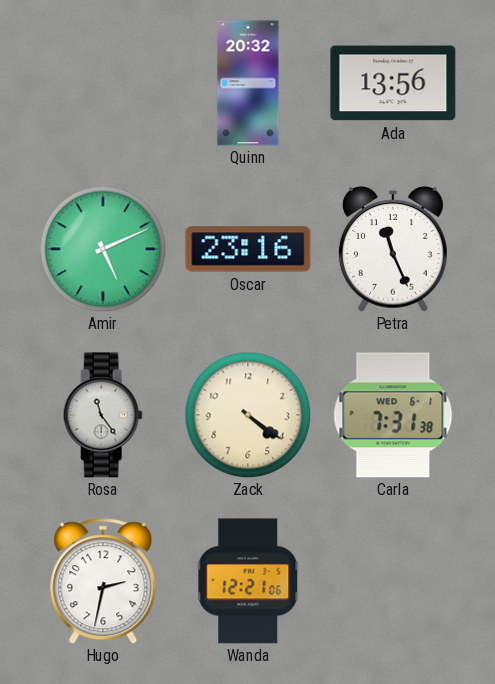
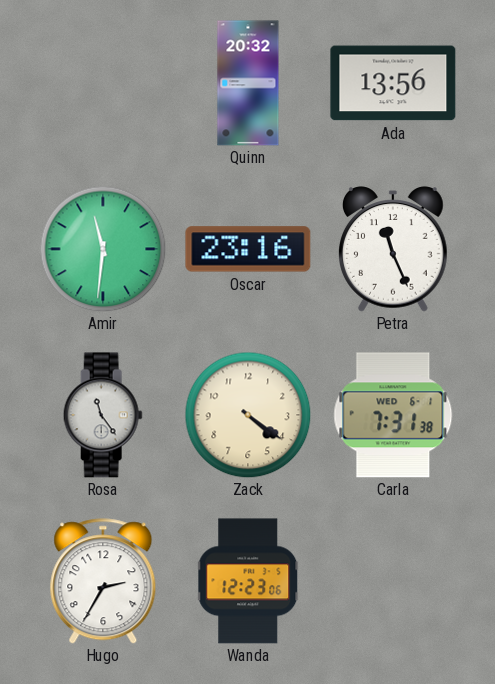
Amir: 5:11 -> 11:31 (103, 249)
Hugo: 2:32 -> 2:35 (103, 581)
Wanda: 12:21 -> 12:23 (249, 581)
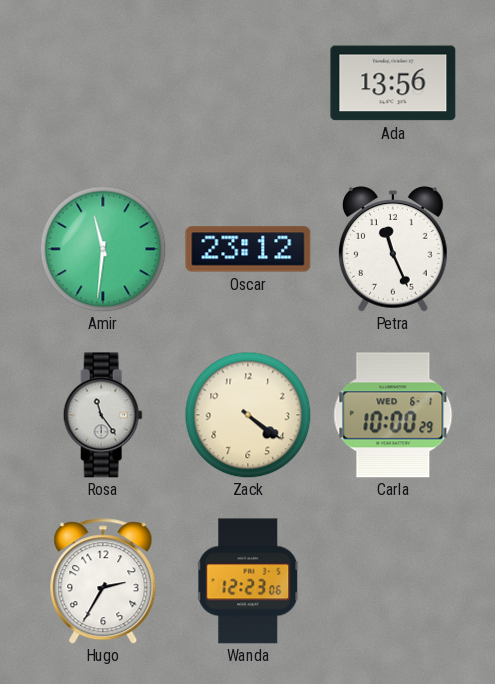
Quinn: 20:32 -> none (248, 83)
Oscar: 23:16 -> 23:12 (248, 249)
Carla: 7:31 -> 10:00 (393, 415)
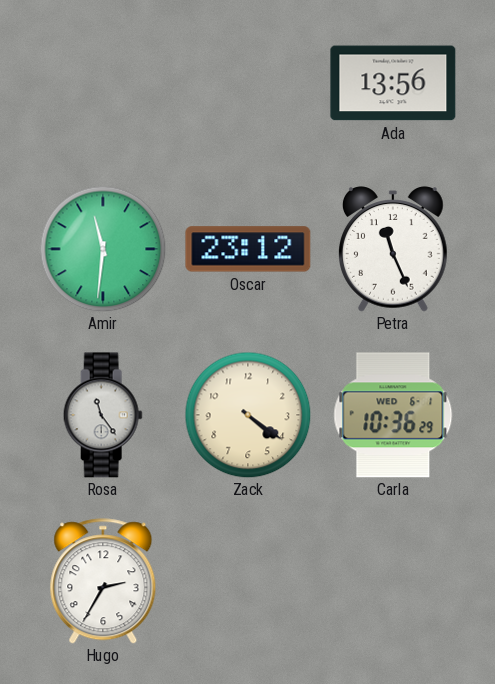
Carla: 10:00 -> 10:36 (393, 415)
Wanda: 12:23 -> none (249, 581)
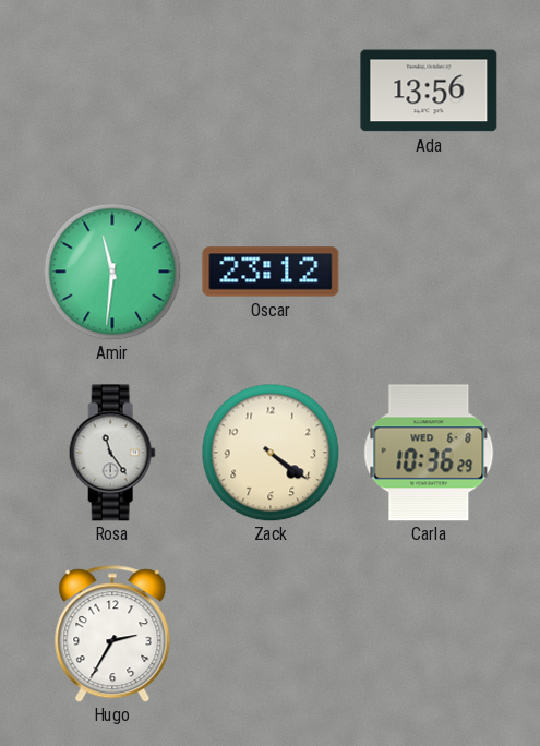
Petra: 11:26 -> none (394, 249)
Carla date: WED 6-1 -> WED 6-8 (429, 453)
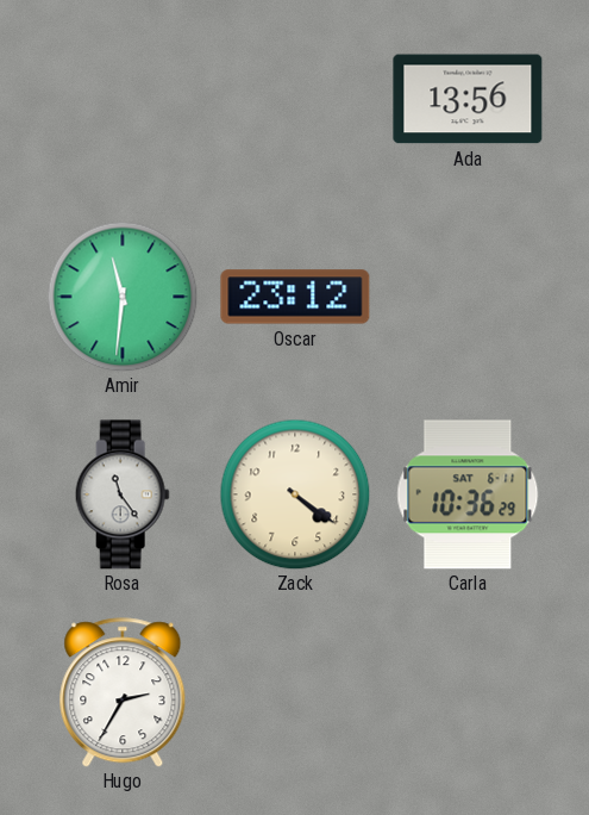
Carla date: WED 6-8 -> SAT 6-11 (468, 494)
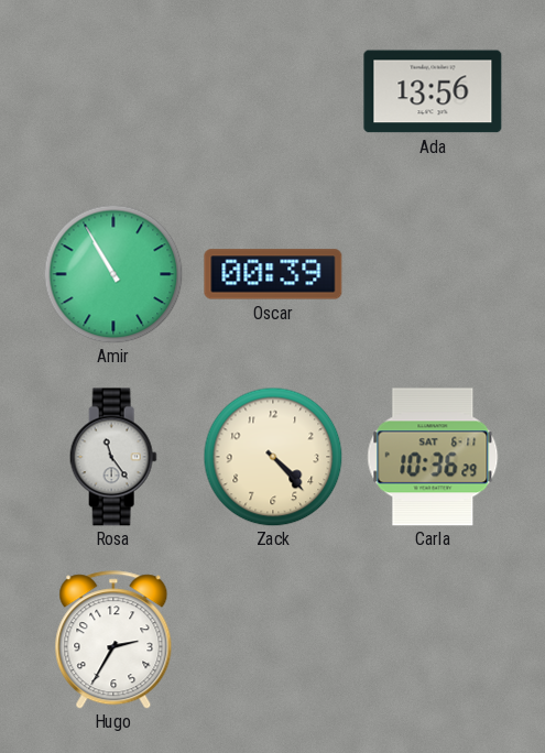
Amir: 11:31 -> 10:55 (113, 274)
Oscar: 23:12 -> 00:39 (273, 274)
Zack: 4:21 -> 4:23 (273, 457)
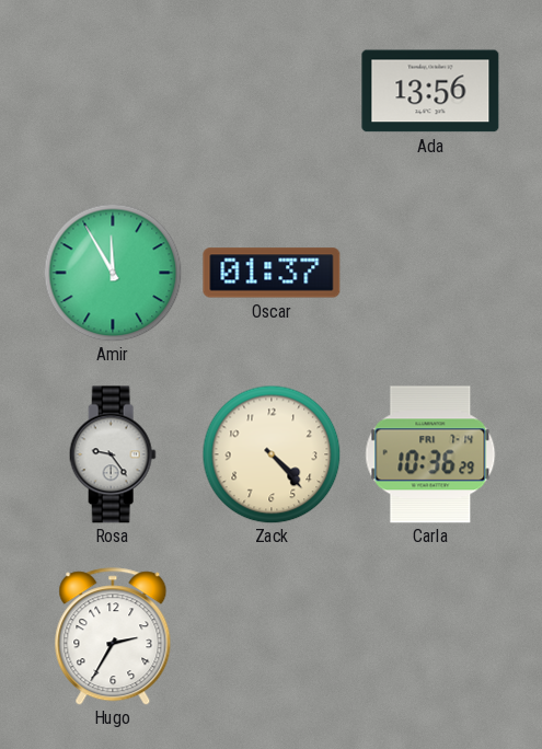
Amir: 10:55 -> 11:55 (113, 273)
Oscar: 00:39 -> 01:37 (272, 273)
Rosa: 11:24 -> 9:24 (113, 454)
Carla date: SAT 6-11 -> FRI 7-14 (430, 454)
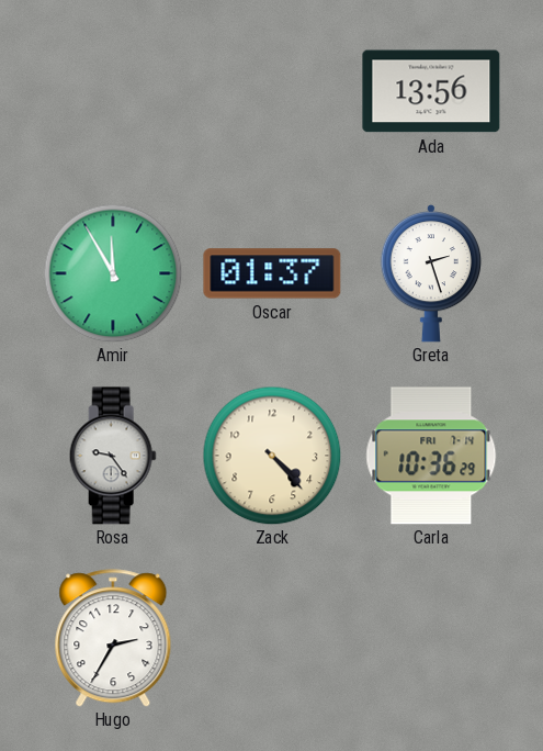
Greta: none -> 2:27 (430, 273)
